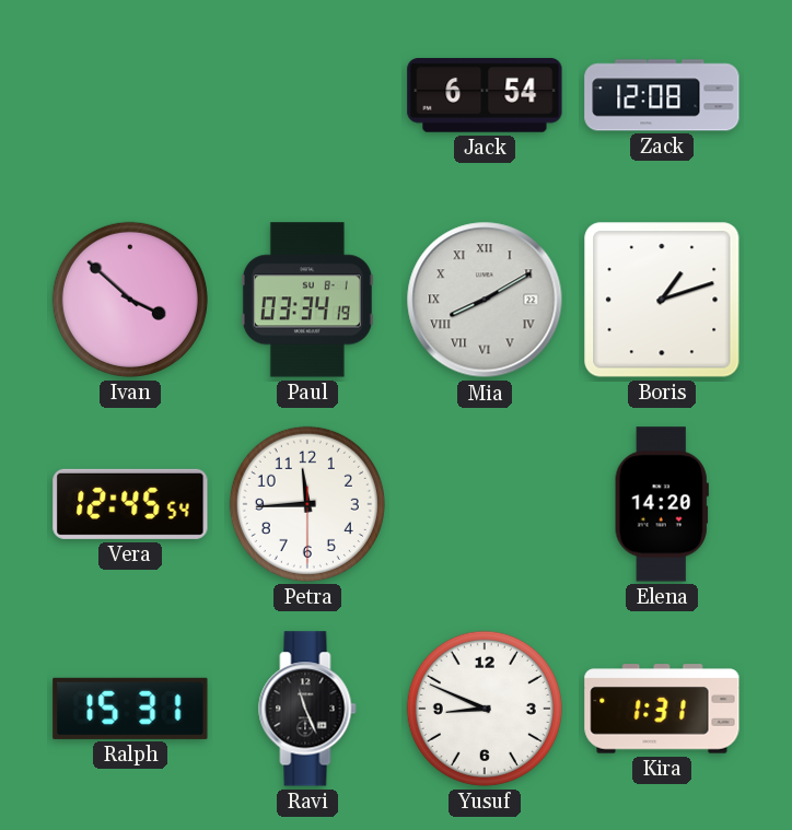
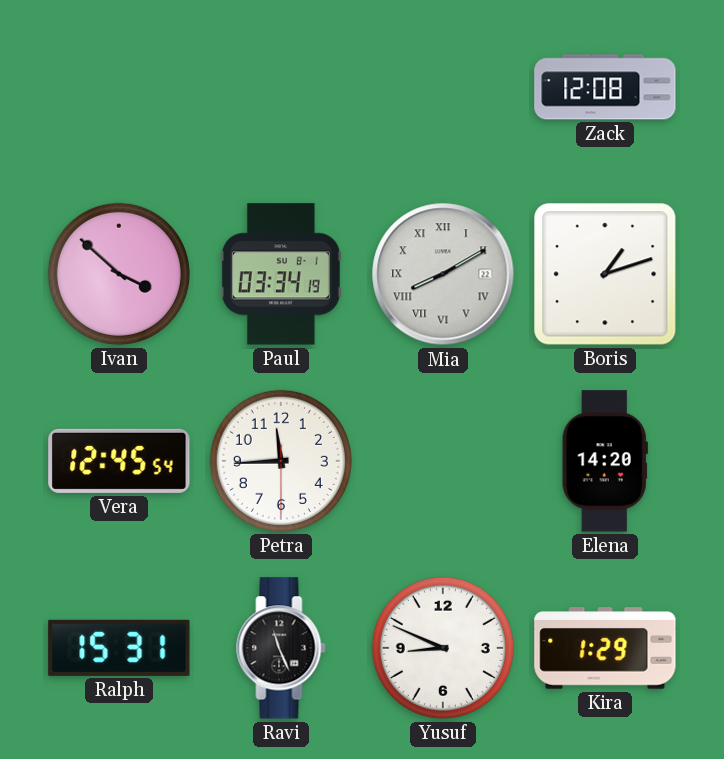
Jack: 6:54 -> none (485, 95)
Kira: 1:31 -> 1:29 (605, 648)
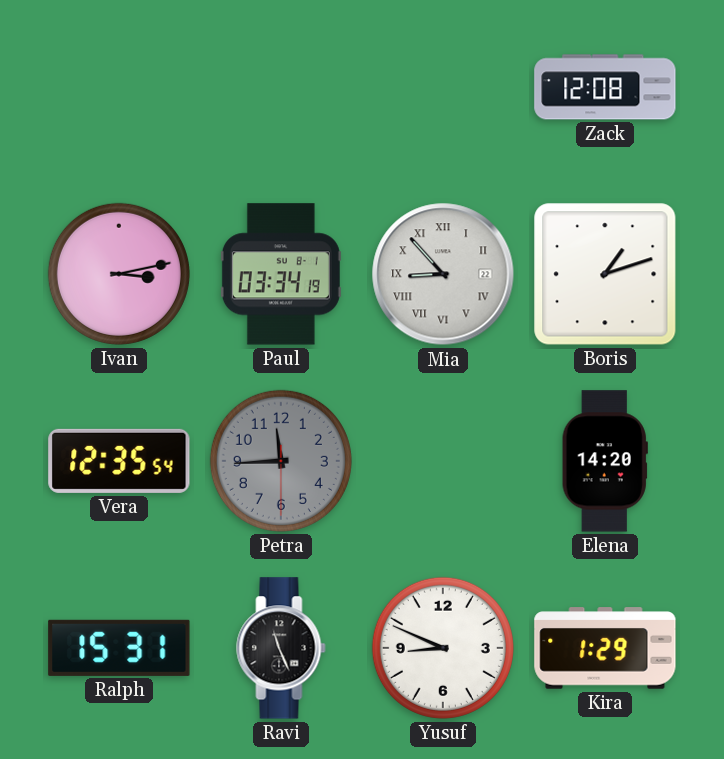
Ivan: 3:52 -> 3:13 (119, 274)
Mia: 8:10 -> 8:53 (443, 274)
Vera: 12:45 -> 12:35 (119, 461)
Petra dial: white -> grey (281, 461)
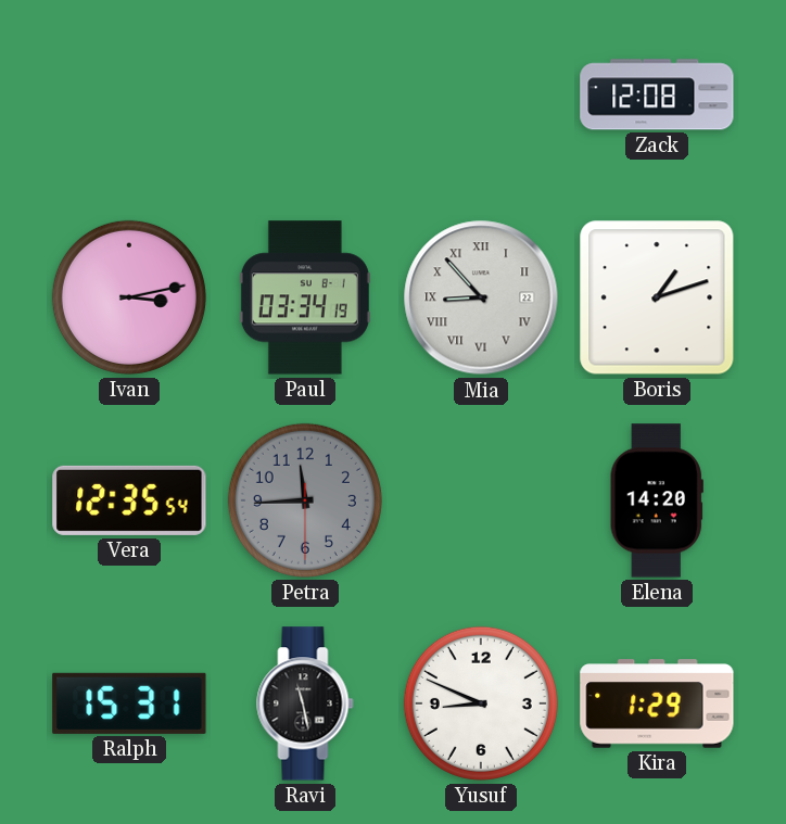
Ravi: 11:26 -> 11:28 (305, 703)
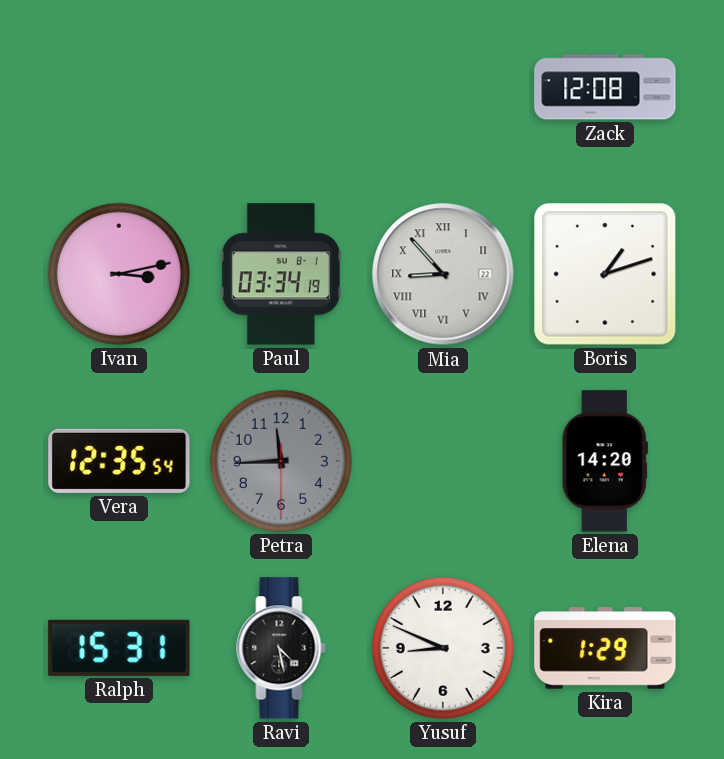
Ravi: 11:28 -> 4:28 (281, 648)
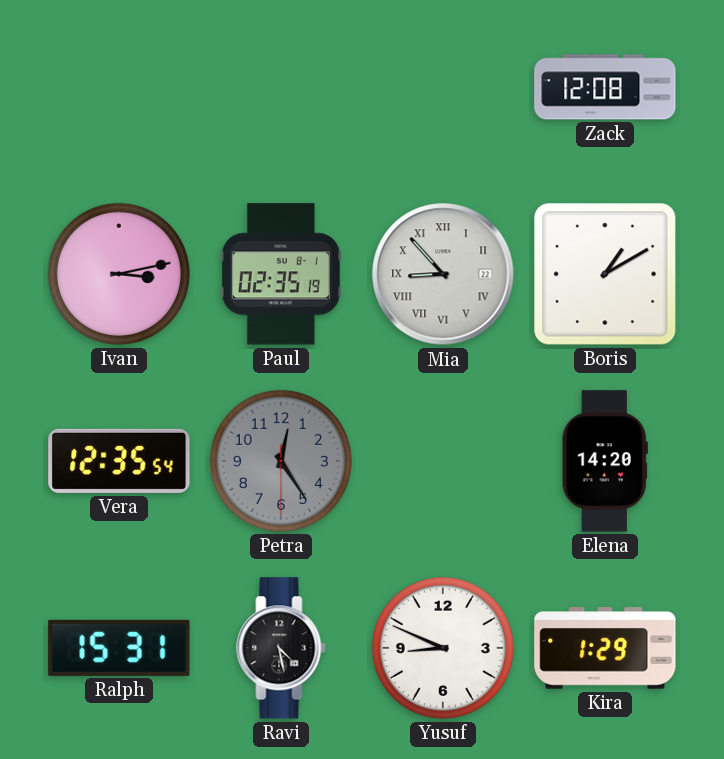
Paul: 03:34 -> 02:35 (281, 274)
Boris: 1:12 -> 1:10 (605, 274)
Petra: 11:44 -> 12:24 (281, 461)
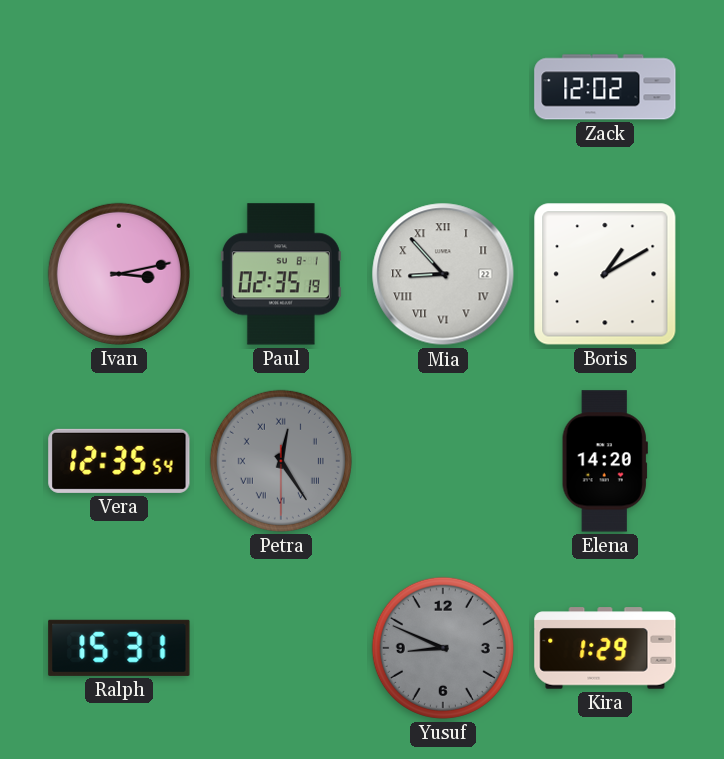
Zack: 12:08 -> 12:02 (605, 87)
Petra numerals: Arabic -> Roman (281, 461)
Ravi: 4:28 -> none (281, 648)
Yusuf dial: white -> grey (443, 648)
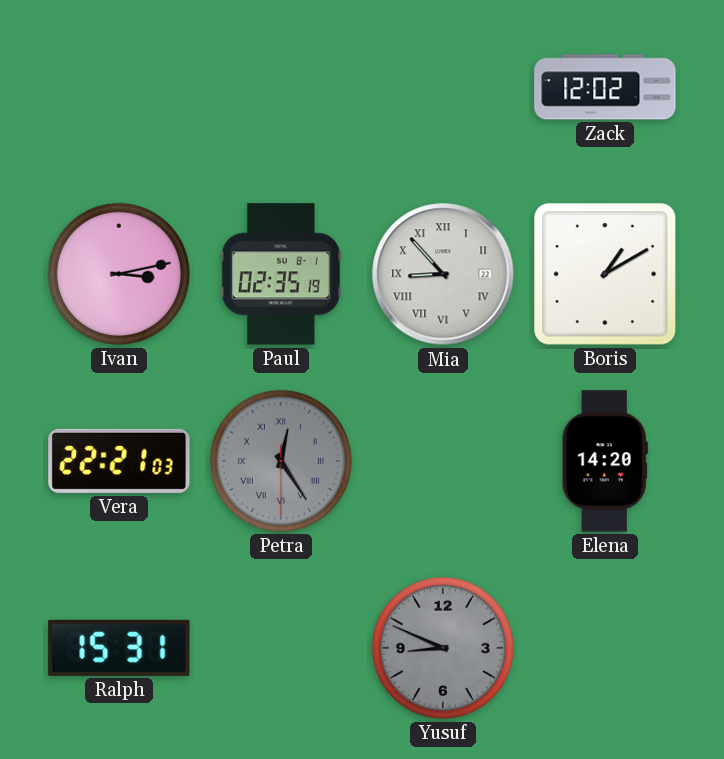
Vera: 12:35 -> 22:21 (119, 461)
Kira: 1:29 -> none (605, 648)
